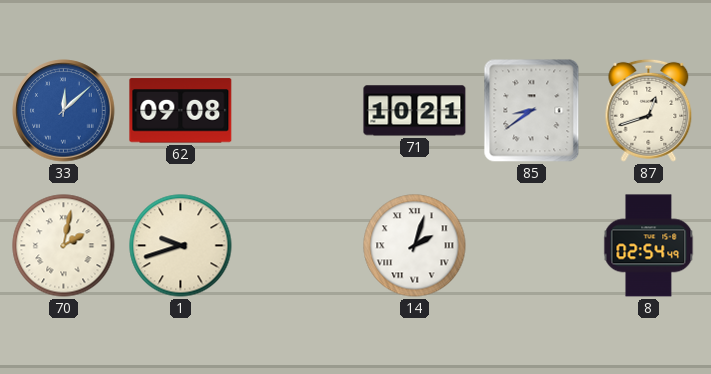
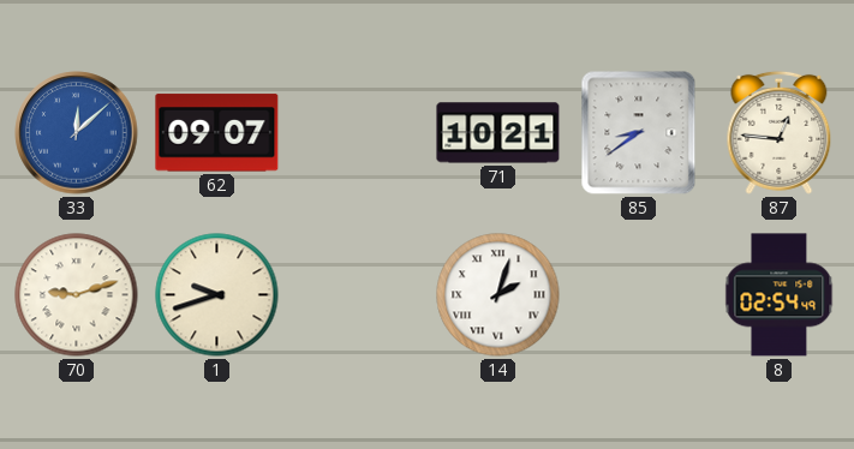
62: 09:08 -> 09:07 (217, 133)
87: 12:42 -> 12:46 (780, 132)
70: 2:02 -> 9:12 (77, 295)
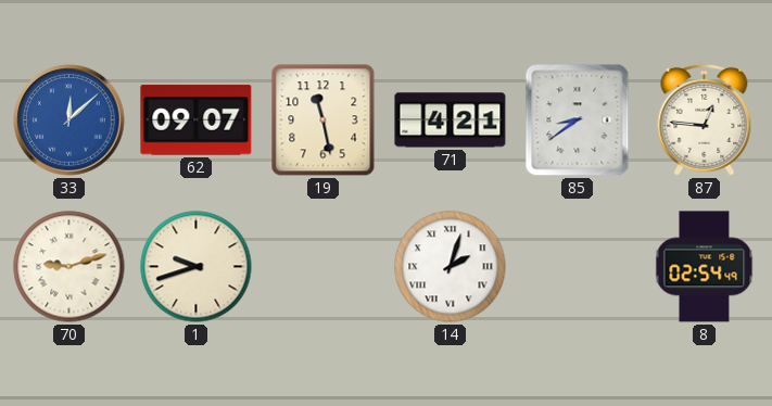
19: none -> 11:28 (324, 120)
71: 10:21 -> 4:21 (451, 120)
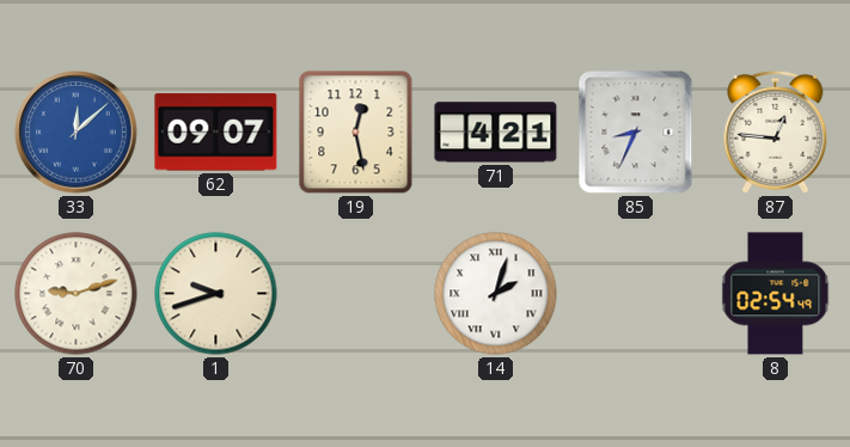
19: 11:28 -> 12:28 (356, 133)
85: 8:39 -> 8:34 (636, 133)
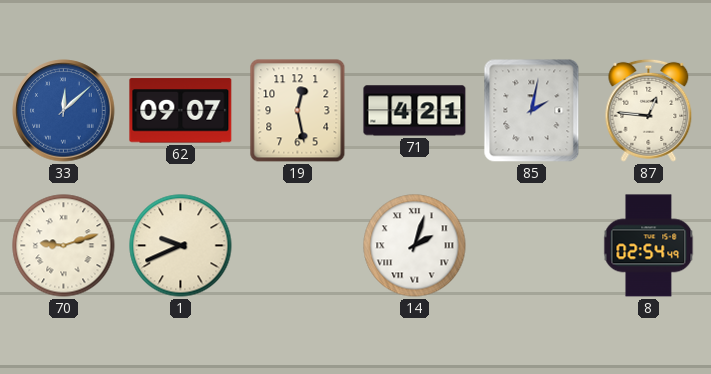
85: 8:34 -> 2:02 (532, 111)
1: 9:42 -> 9:41 (181, 246)
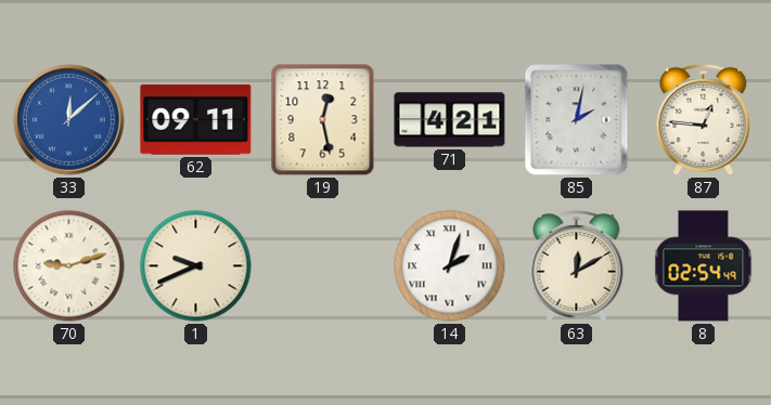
62: 09:07 -> 09:11 (196, 120)
63: none -> 12:10 (577, 265)
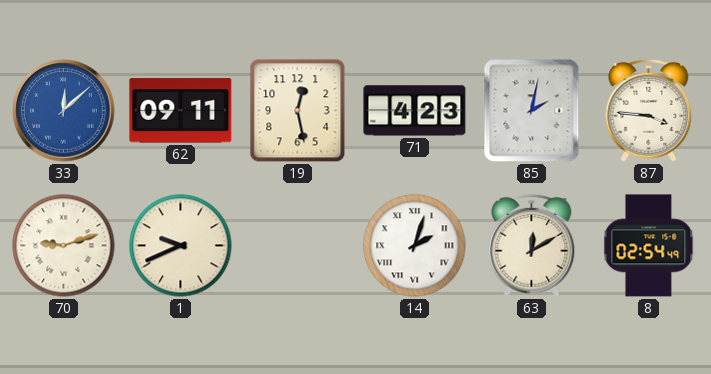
71: 4:21 -> 4:23 (415, 111)
87: 12:46 -> 3:46 (649, 110)
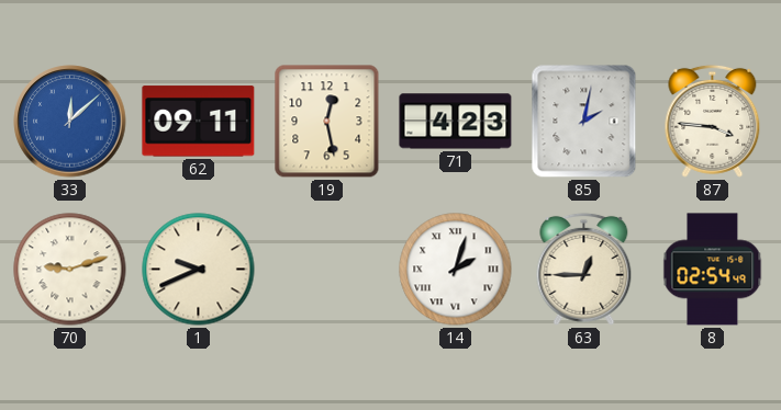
63: 12:10 -> 12:45 (584, 269)
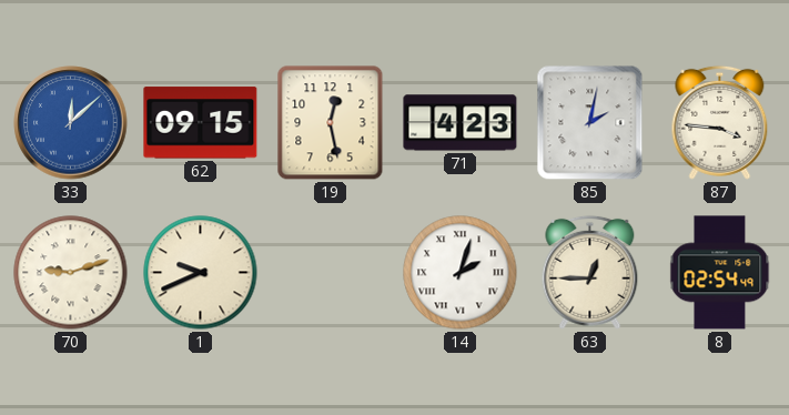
62: 09:11 -> 09:15 (201, 123)
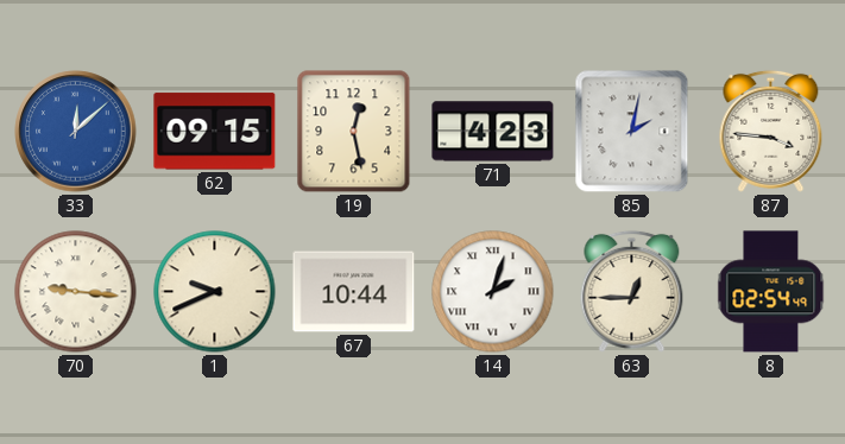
70: 9:12 -> 9:16 (76, 292)
67: none -> 10:44 (354, 292)
